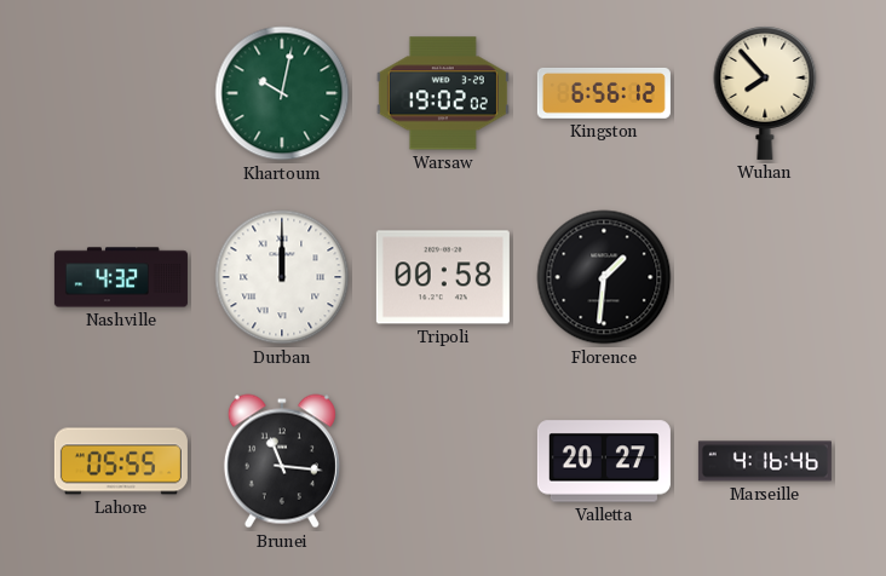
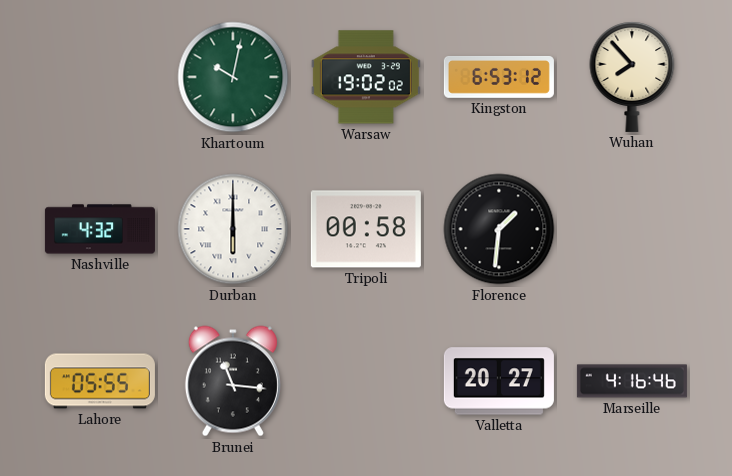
Kingston: 6:56 -> 6:53 (499, 77)
Durban: 12:00 -> 6:00 (233, 229)
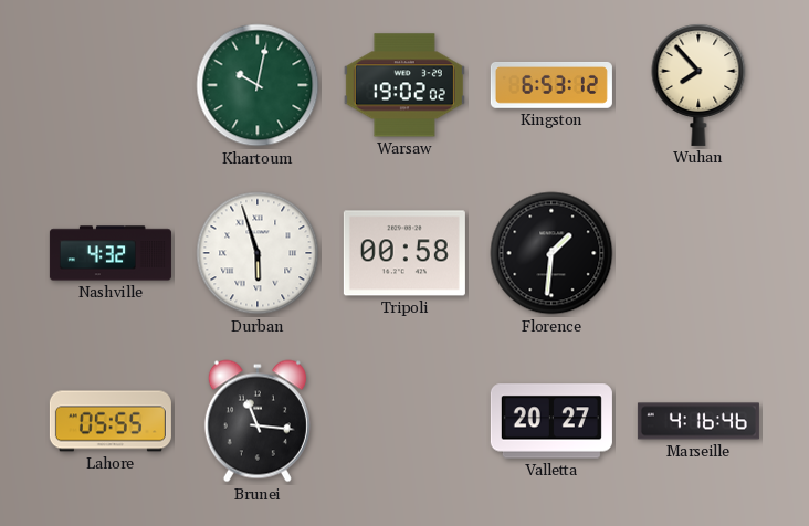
Durban: 6:00 -> 5:57 (258, 253)
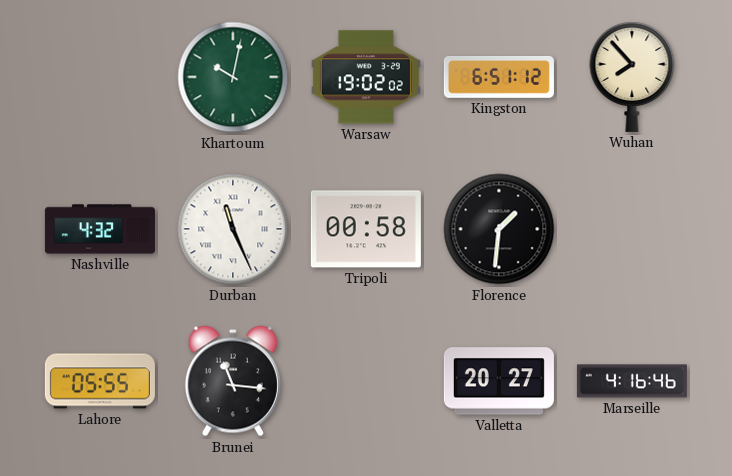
Kingston: 6:53 -> 6:51 (499, 77)
Durban: 5:57 -> 11:26 (233, 229)
